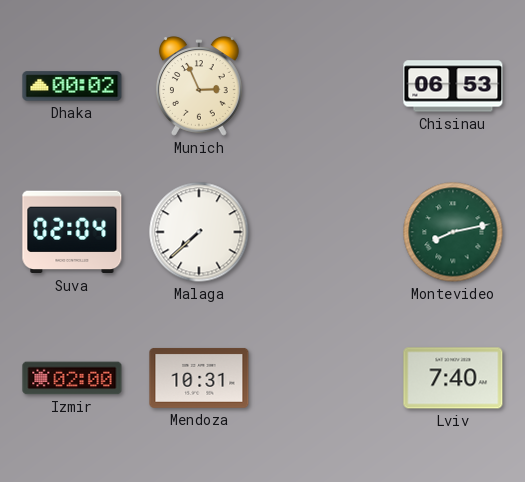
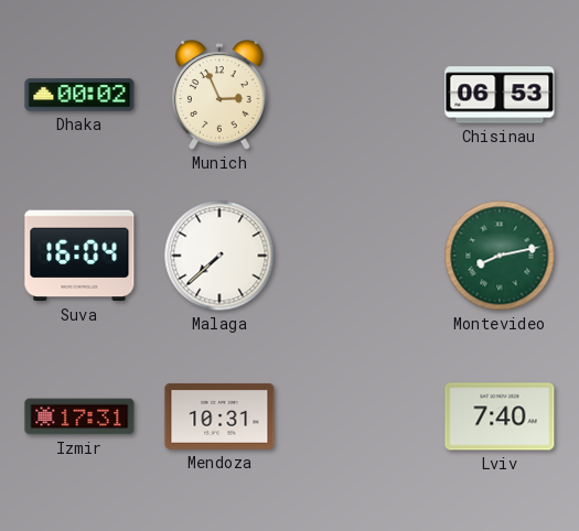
Suva: 02:04 -> 16:04 (79, 256)
Izmir: 02:00 -> 17:31 (79, 416)
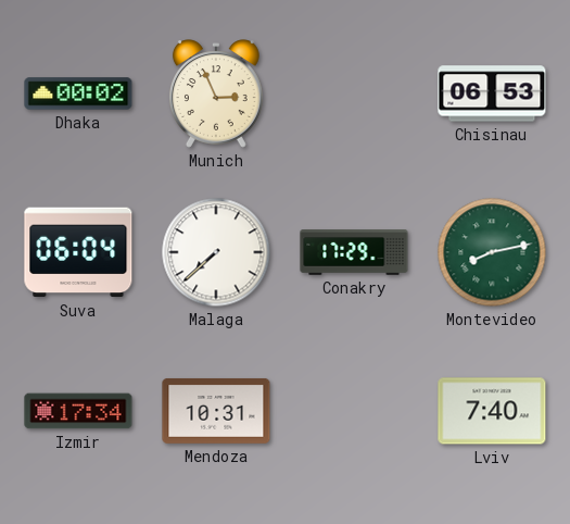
Suva: 16:04 -> 06:04 (78, 252)
Conakry: none -> 17:29 (354, 253)
Izmir: 17:31 -> 17:34 (78, 411)
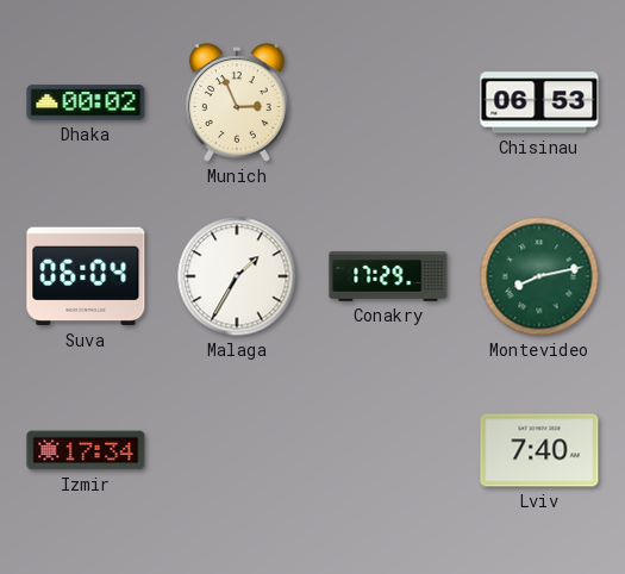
Malaga: 7:38 -> 1:35 (237, 276)
Mendoza: 10:31 -> none (216, 411)
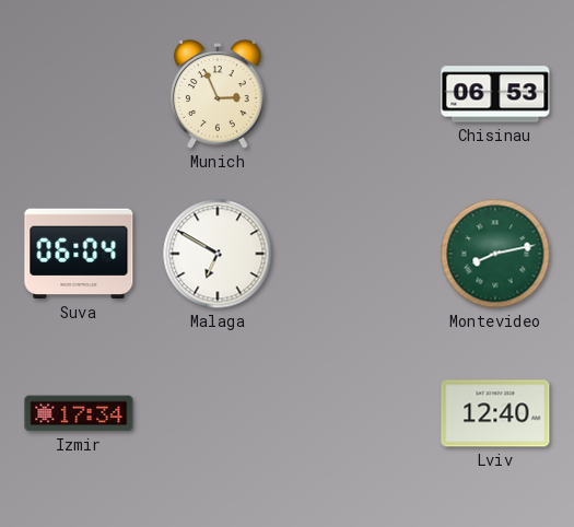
Dhaka: 00:02 -> none (86, 102)
Malaga: 1:35 -> 6:50 (218, 254)
Conakry: 17:29 -> none (388, 277)
Lviv: 7:40 -> 12:40 (495, 413)
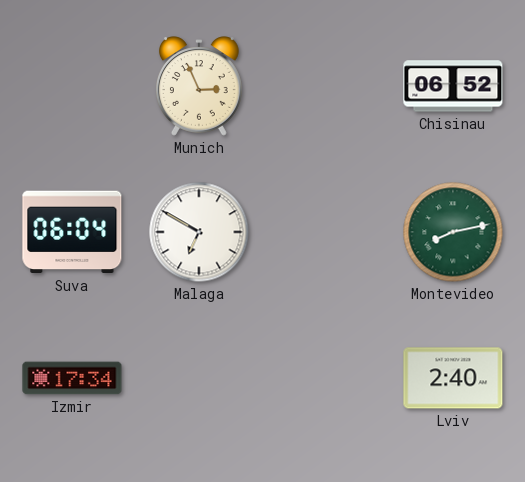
Chisinau: 06:53 -> 06:52 (453, 86)
Lviv: 12:40 -> 2:40 (453, 378)
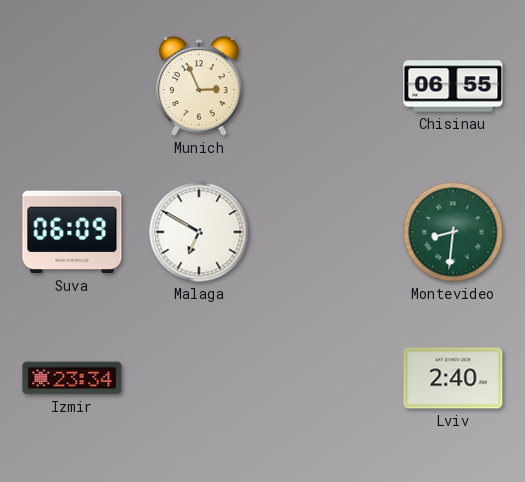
Chisinau: 06:52 -> 06:55 (453, 86)
Suva: 06:04 -> 06:09 (72, 232)
Montevideo: 8:13 -> 8:31 (453, 232)
Izmir: 17:34 -> 23:34 (72, 378)
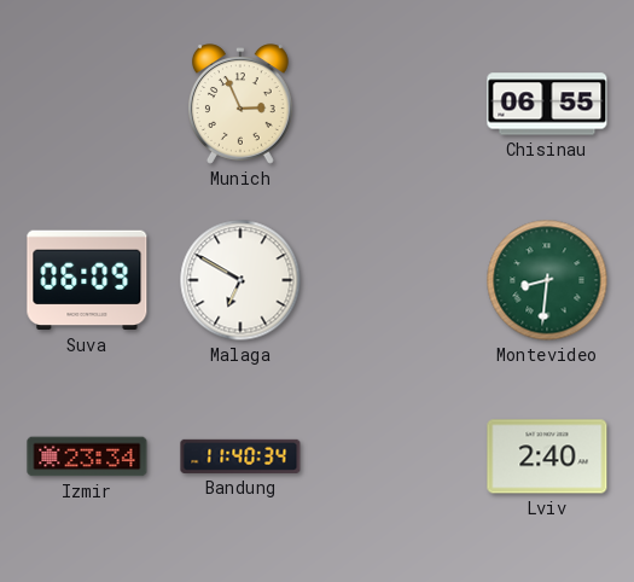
Bandung: none -> 11:40 (240, 456)
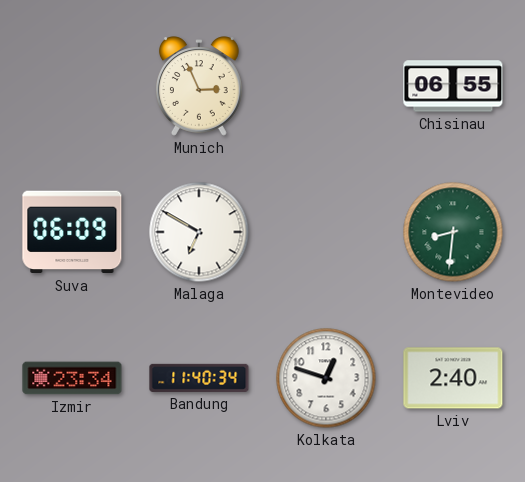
Kolkata: none -> 12:48 (326, 378)
